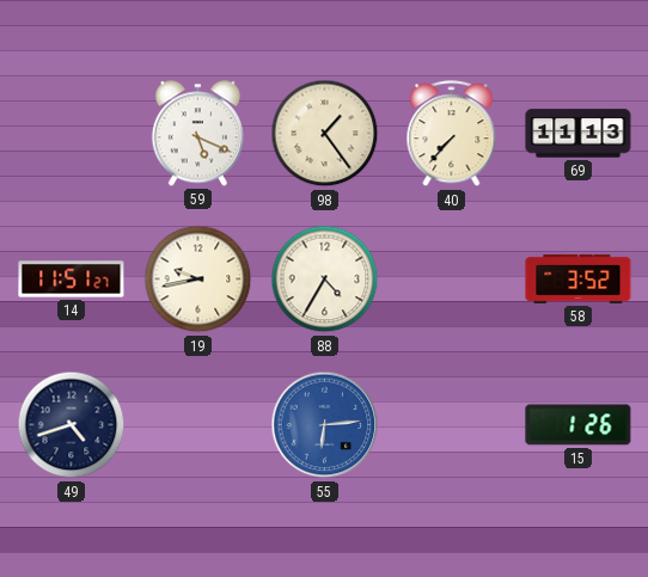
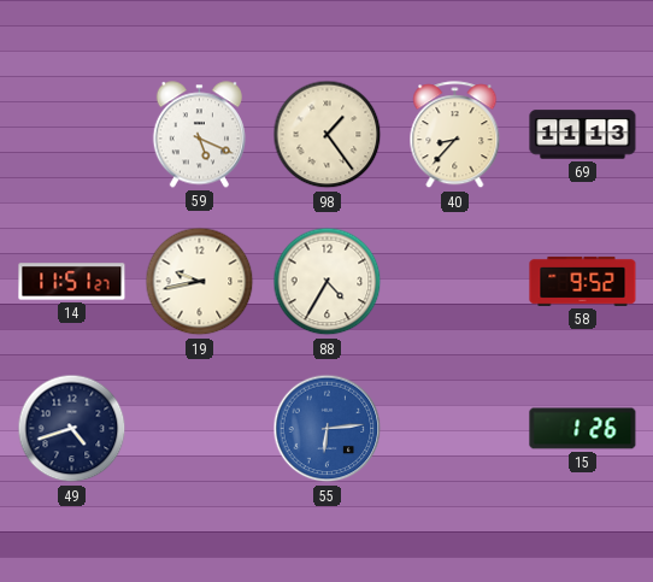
40: 7:37 -> 8:37 (455, 135)
58: 3:52 -> 9:52 (583, 281)
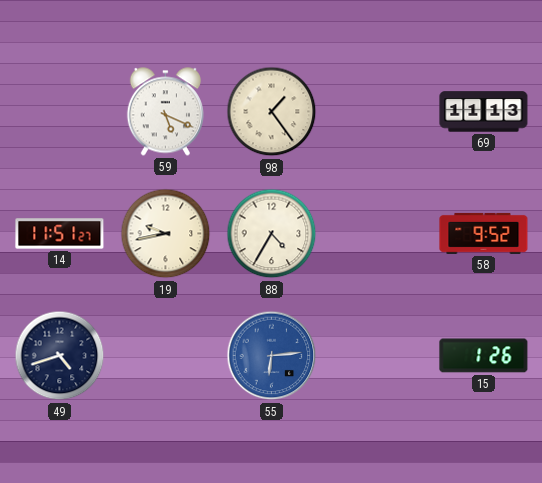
40: 8:37 -> none (455, 135)
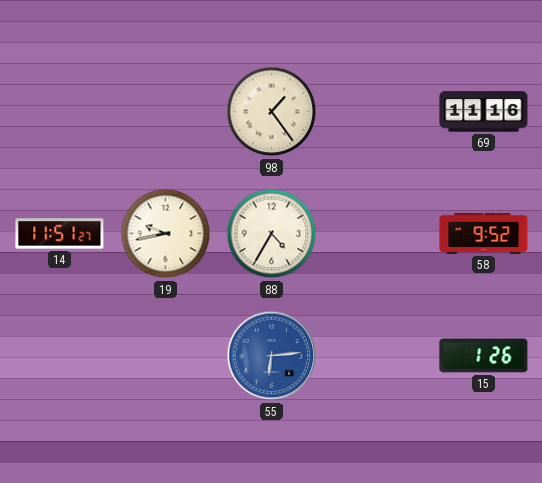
59: 5:19 -> none (165, 112)
69: 11:13 -> 11:16 (484, 112)
49: 4:42 -> none (60, 356)
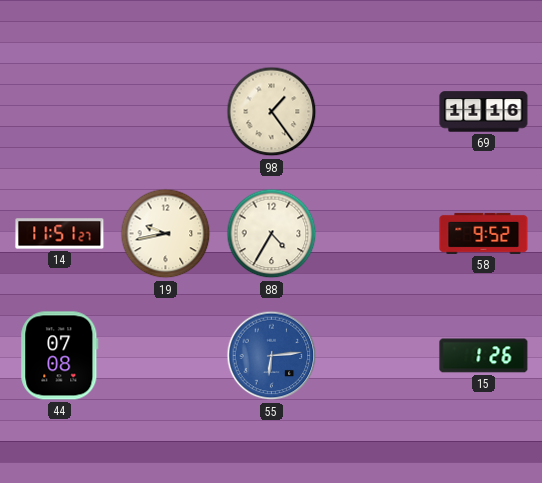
44: none -> 07:08 (60, 356)
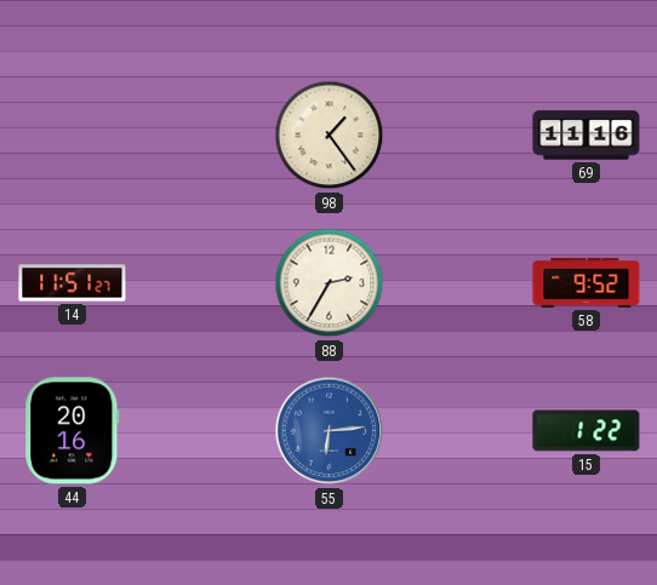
19: 9:43 -> none (166, 234)
88: 4:35 -> 2:35 (330, 283)
44: 07:08 -> 20:16 (73, 431)
15: 1:26 -> 1:22 (587, 431)
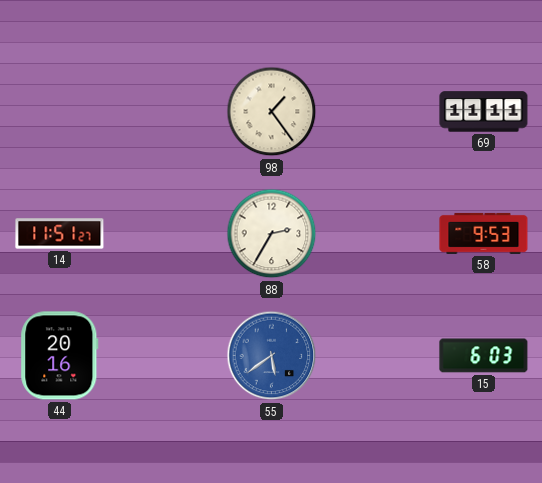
69: 11:16 -> 11:11 (484, 112)
58: 9:52 -> 9:53 (484, 233)
55: 6:14 -> 5:39 (272, 356)
15: 1:22 -> 6:03 (484, 356)
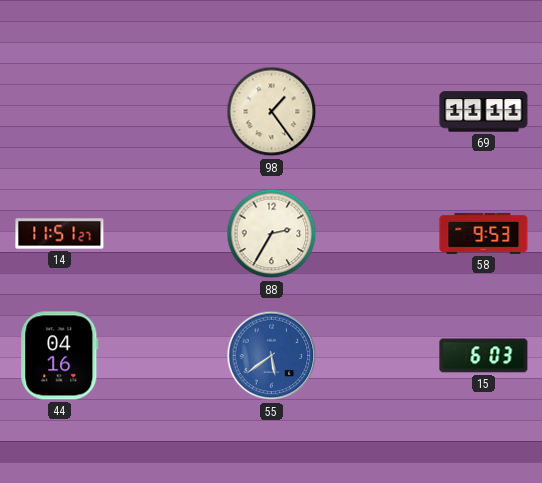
44: 20:16 -> 04:16 (60, 356)
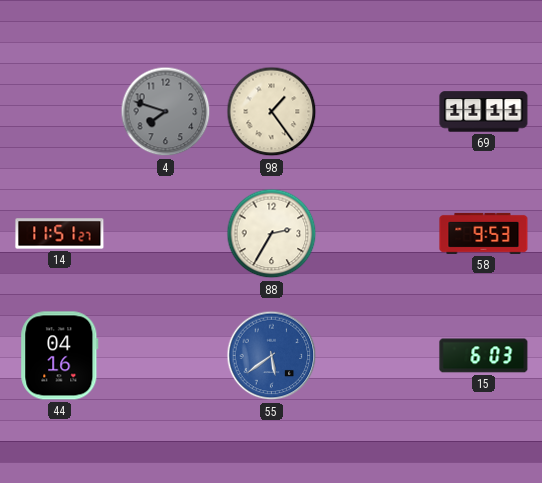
4: none -> 7:48 (166, 112)
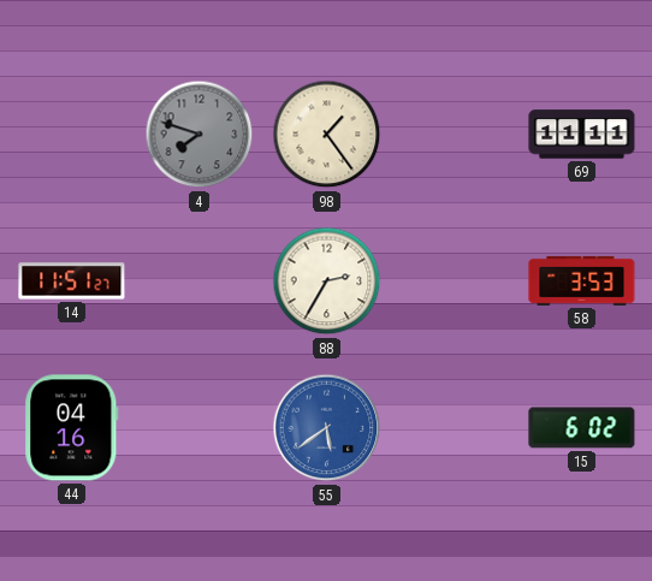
58: 9:53 -> 3:53 (582, 280)
15: 6:03 -> 6:02 (582, 428)
